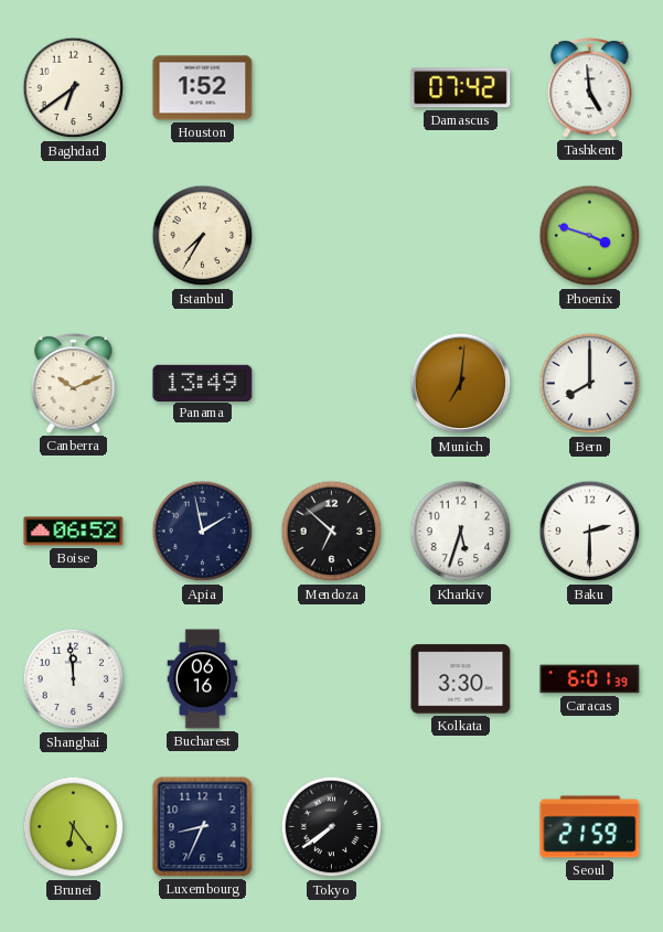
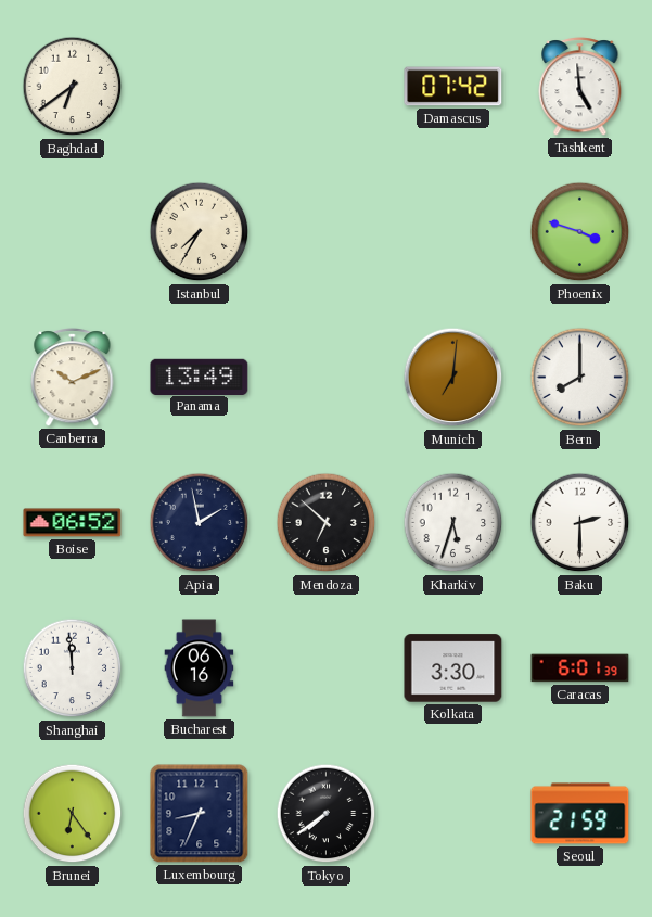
Houston: 1:52 -> none (203, 88)
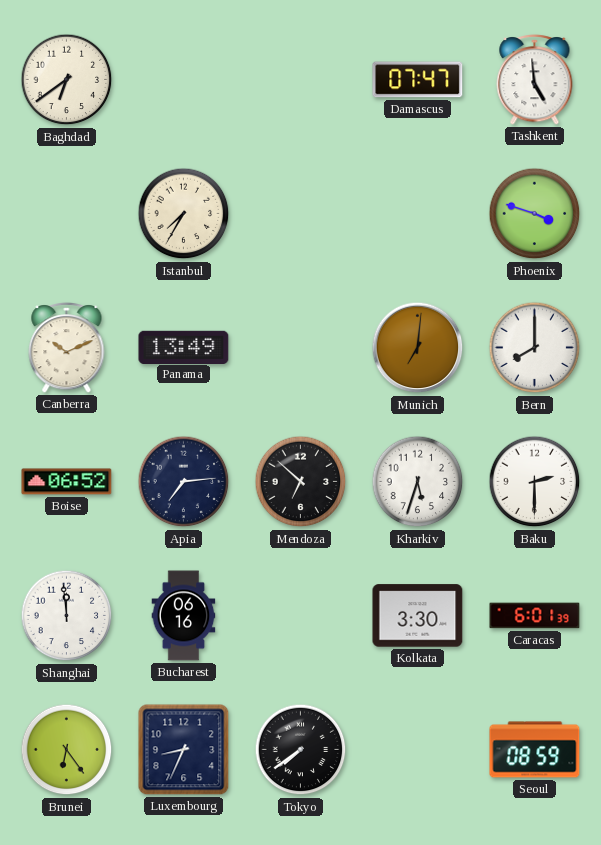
Damascus: 07:42 -> 07:47 (418, 80)
Apia: 1:58 -> 7:14 (184, 482)
Seoul: 21:59 -> 08:59 (535, 750)
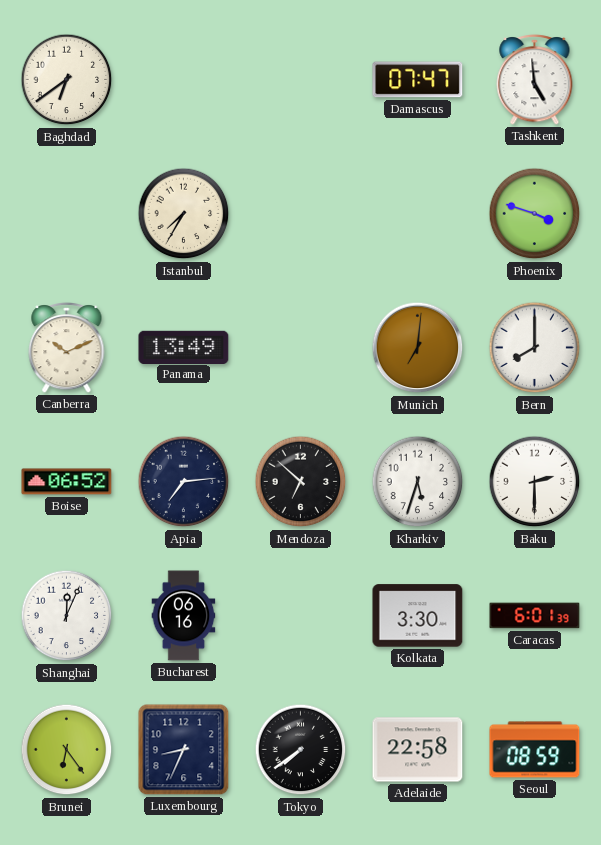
Shanghai: 11:59 -> 12:04 (67, 616)
Adelaide: none -> 22:58 (418, 750)
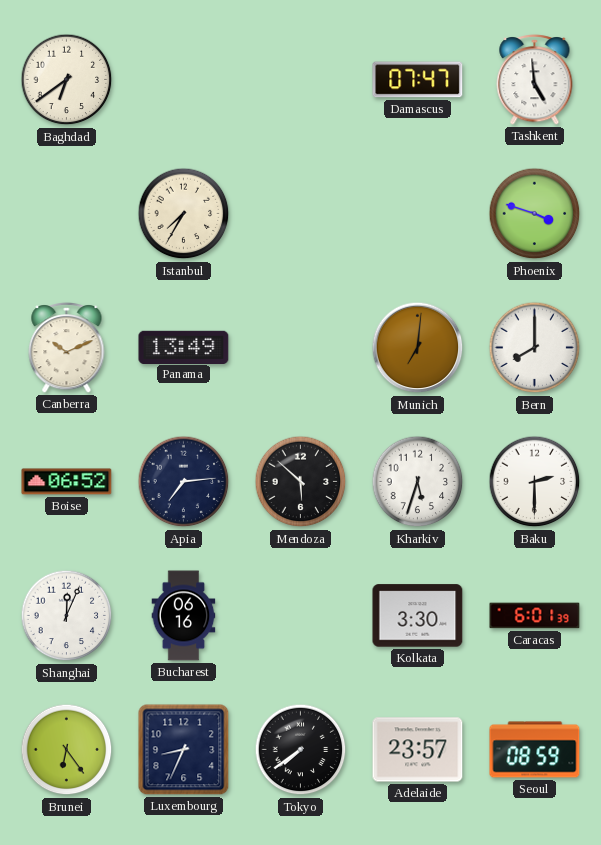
Mendoza: 6:52 -> 5:52 (301, 482)
Adelaide: 22:58 -> 23:57 (418, 750)
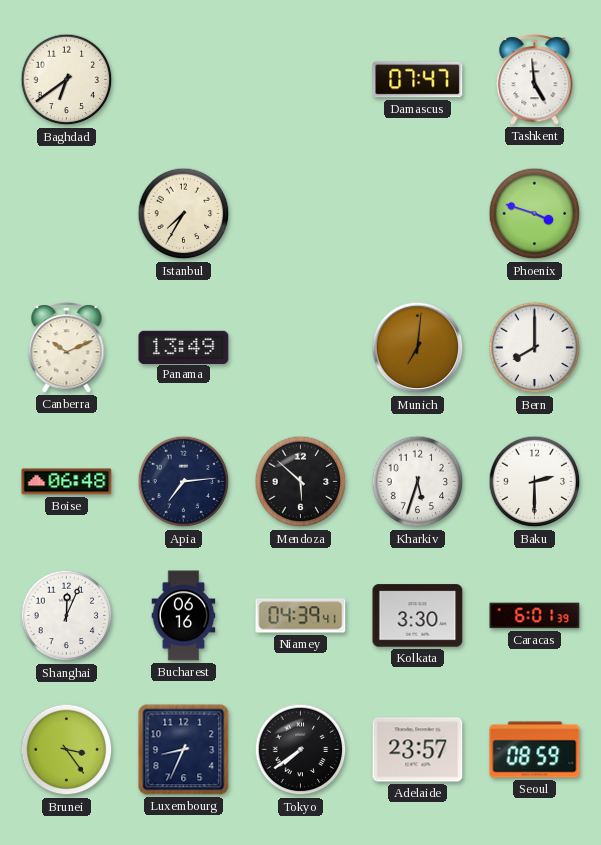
Boise: 06:52 -> 06:48 (67, 482)
Niamey: none -> 04:39 (301, 616)
Brunei: 6:24 -> 3:24 (67, 750)
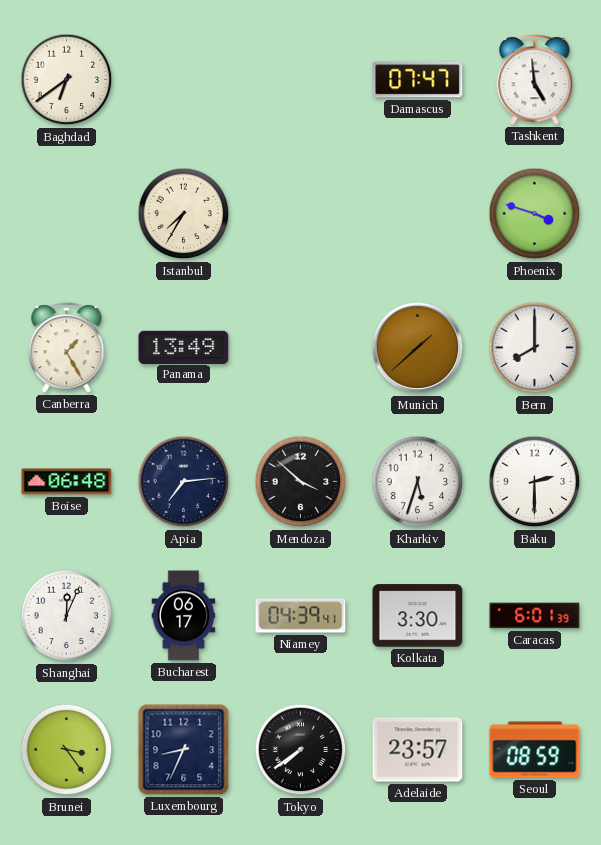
Canberra: 10:11 -> 1:25 (67, 348)
Munich: 7:01 -> 1:38 (418, 348)
Mendoza: 5:52 -> 3:52 (301, 482)
Bucharest: 06:16 -> 06:17 (184, 616)
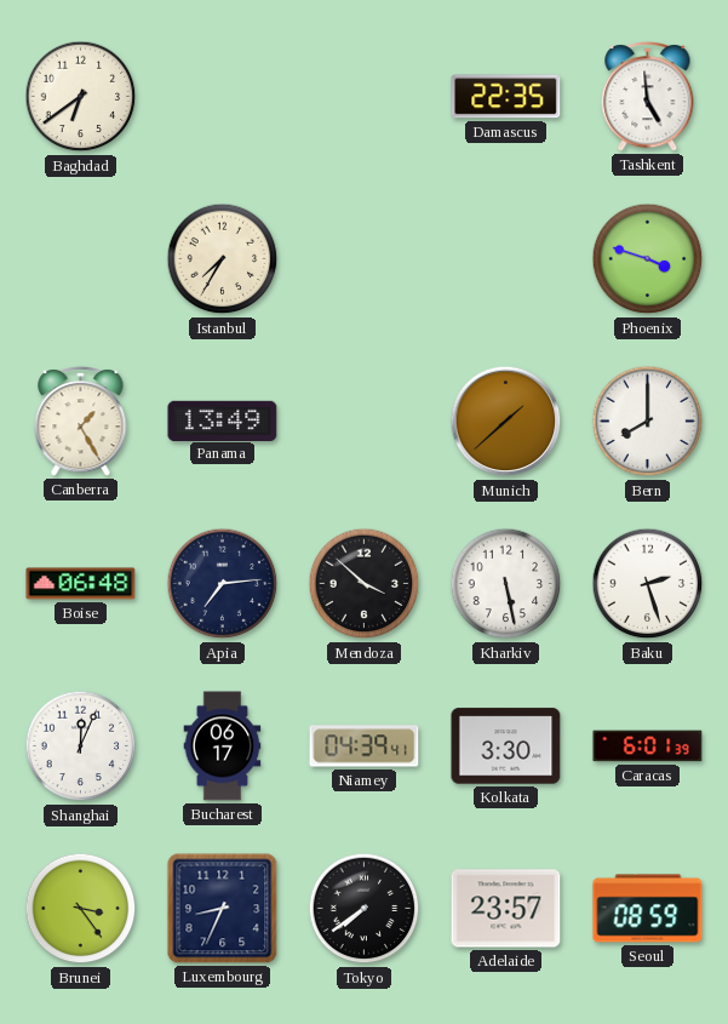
Damascus: 07:47 -> 22:35 (506, 97)
Kharkiv: 5:33 -> 5:28 (506, 584)
Baku: 2:30 -> 2:27 (648, 584)
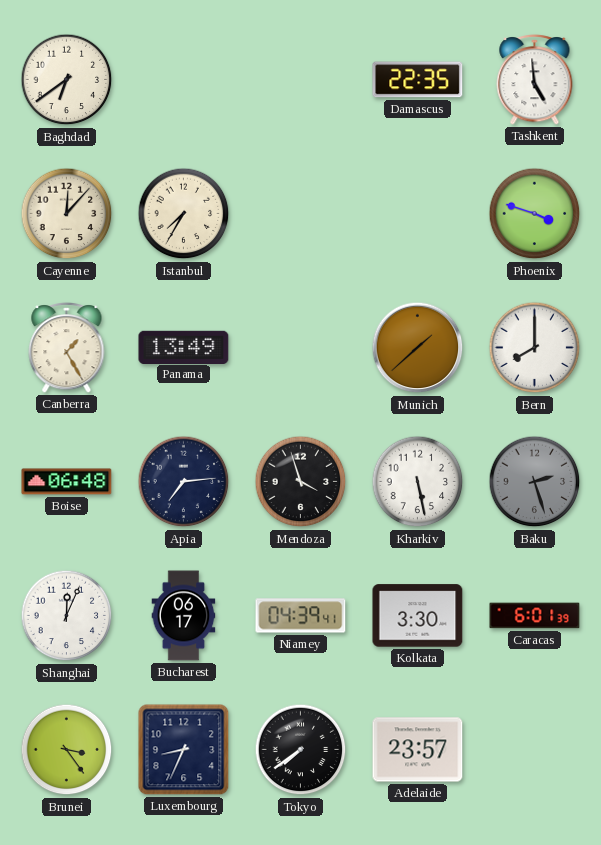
Cayenne: none -> 12:07 (67, 214)
Mendoza: 3:52 -> 3:57 (301, 482)
Baku dial: white -> grey (535, 482)
Seoul: 08:59 -> none (648, 909)
